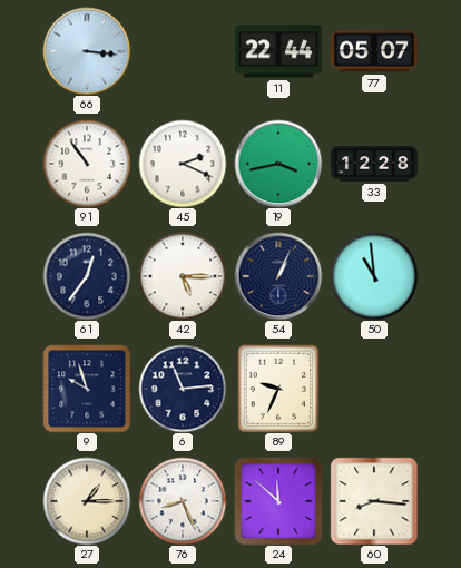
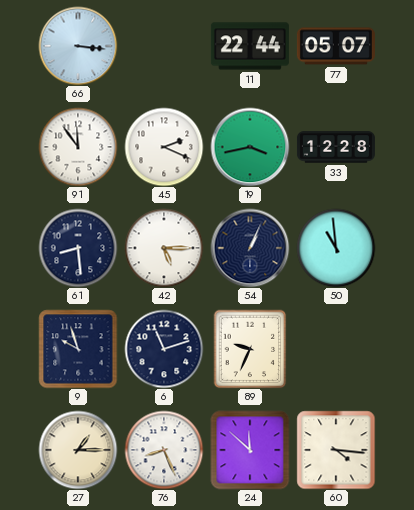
91: 10:54 -> 11:54 (78, 147)
61: 12:36 -> 8:29 (78, 248)
6: 11:14 -> 11:12 (164, 349)
60: 8:16 -> 4:16 (336, 450)
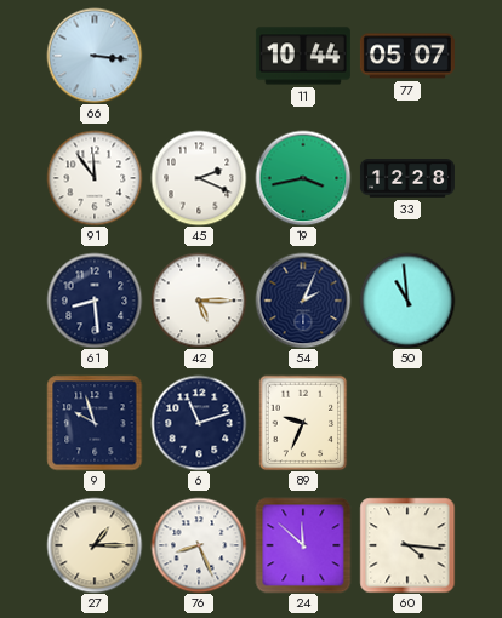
11: 22:44 -> 10:44 (303, 56)
54: 1:04 -> 2:04 (303, 301)
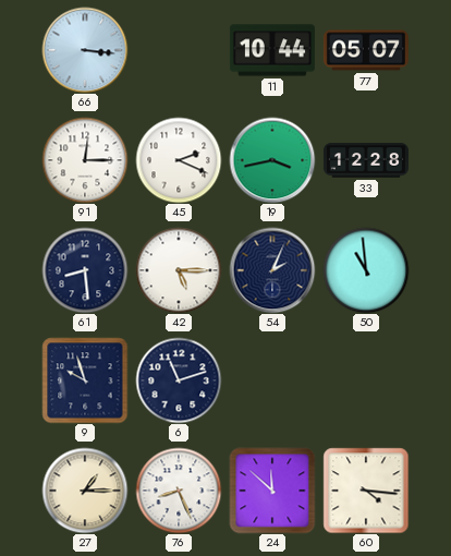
91: 11:54 -> 12:15 (85, 160)
89: 9:34 -> none (303, 423)
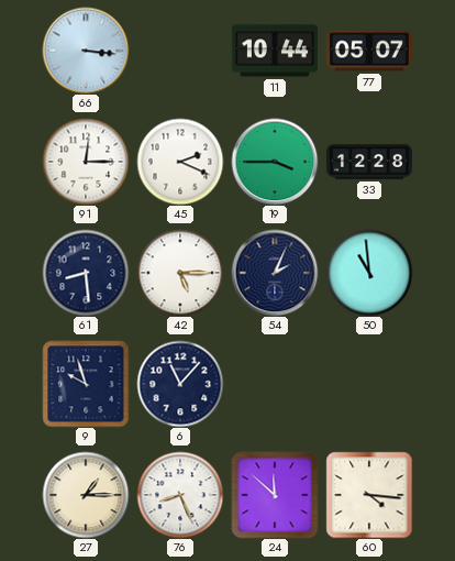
19: 3:43 -> 3:45 (275, 162)
6: 11:12 -> 11:07 (180, 384)
